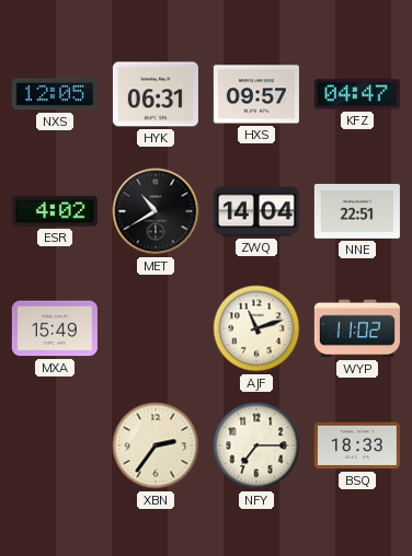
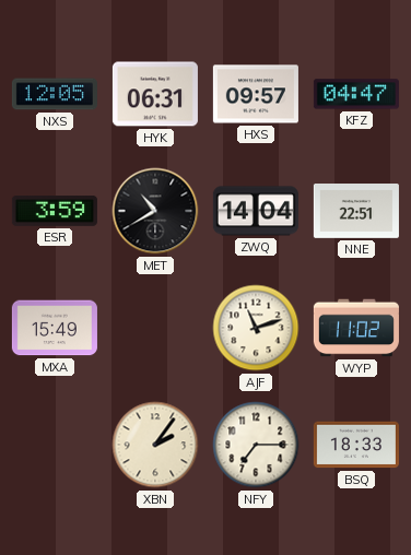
ESR: 4:02 -> 3:59 (55, 212)
XBN: 2:36 -> 2:06 (155, 445)
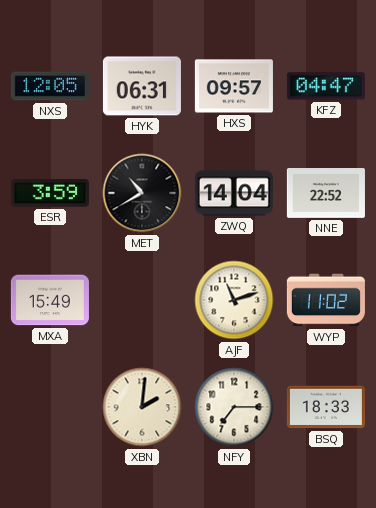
NNE: 22:51 -> 22:52 (326, 194)
XBN: 2:06 -> 2:01 (142, 407)
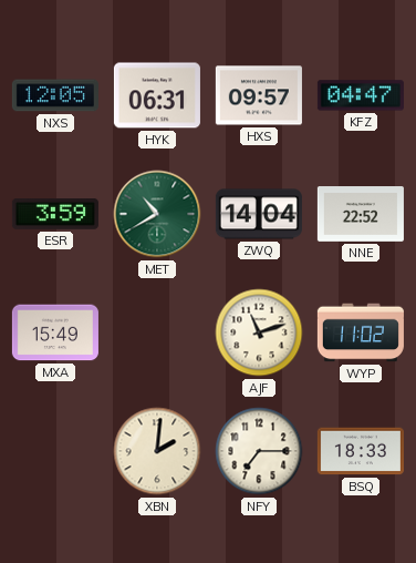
MET dial: black -> green (157, 214)
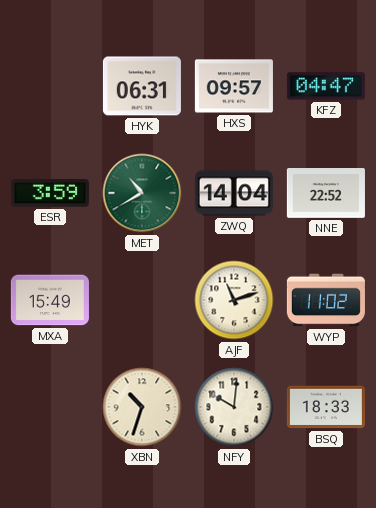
NXS: 12:05 -> none (55, 95)
XBN: 2:01 -> 10:33 (142, 407)
NFY: 7:15 -> 10:01 (234, 407)
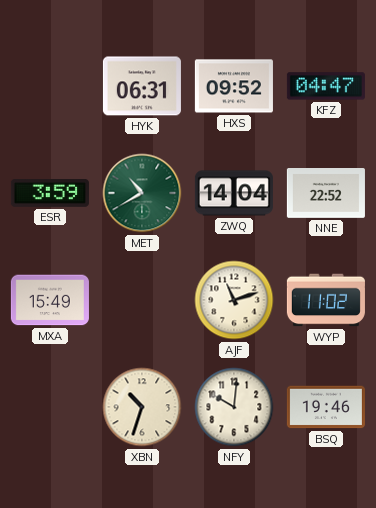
HXS: 09:57 -> 09:52 (234, 86)
BSQ: 18:33 -> 19:46 (326, 407)
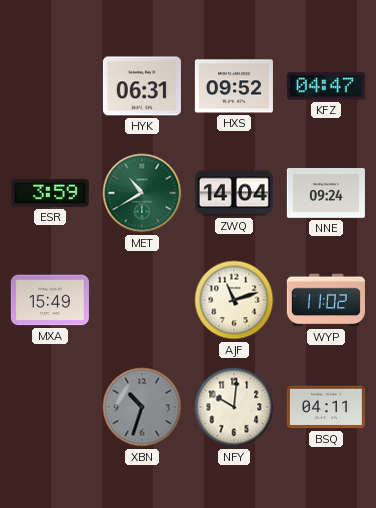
NNE: 22:52 -> 09:24 (326, 194)
XBN dial: cream -> grey (142, 407)
BSQ: 19:46 -> 04:11 (326, 407)
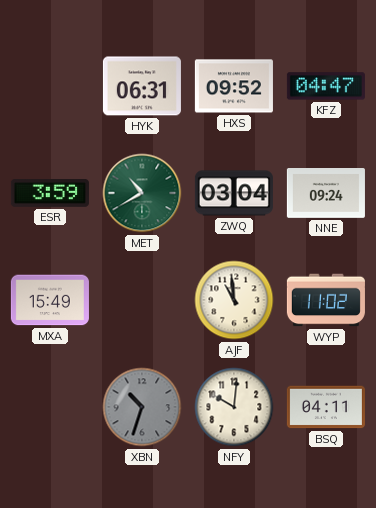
ZWQ: 14:04 -> 03:04 (234, 193)
AJF: 11:12 -> 10:59 (234, 300)
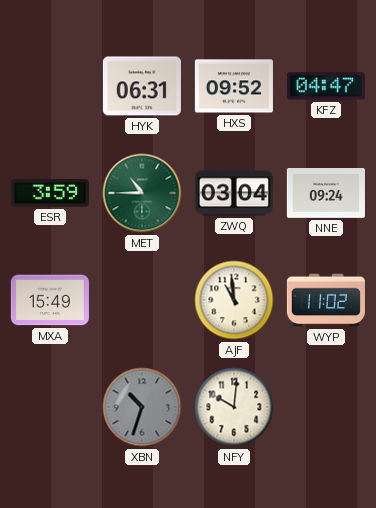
MET: 10:40 -> 10:45 (142, 193)
BSQ: 04:11 -> none (326, 407)
